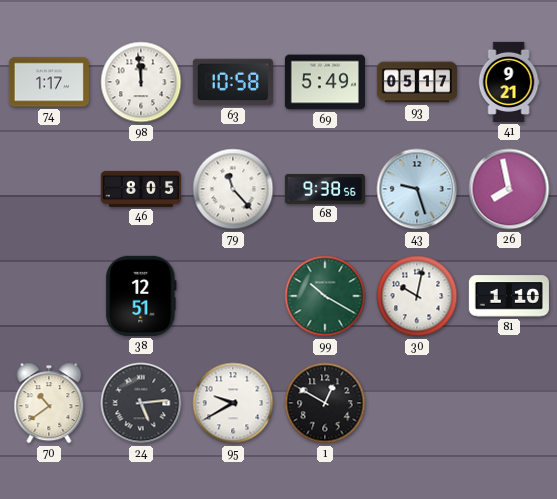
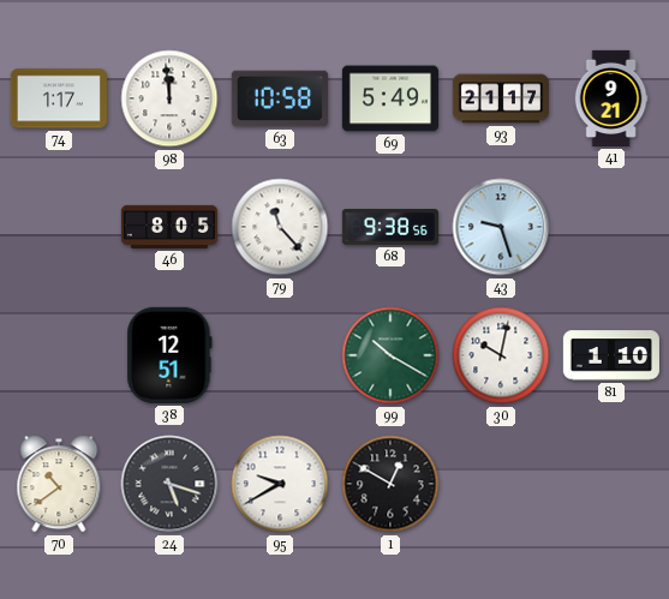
93: 05:17 -> 21:17 (501, 98)
26: 7:58 -> none (509, 189)
24: 5:14 -> 5:18 (169, 484)
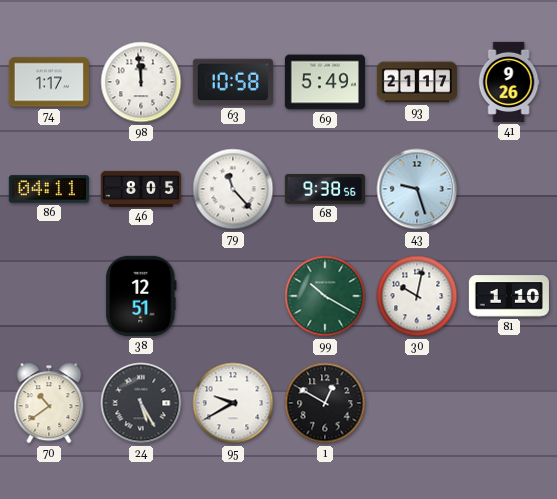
41: 9:21 -> 9:26 (509, 82)
86: none -> 04:11 (49, 189)
24: 5:18 -> 5:25 (141, 403)
